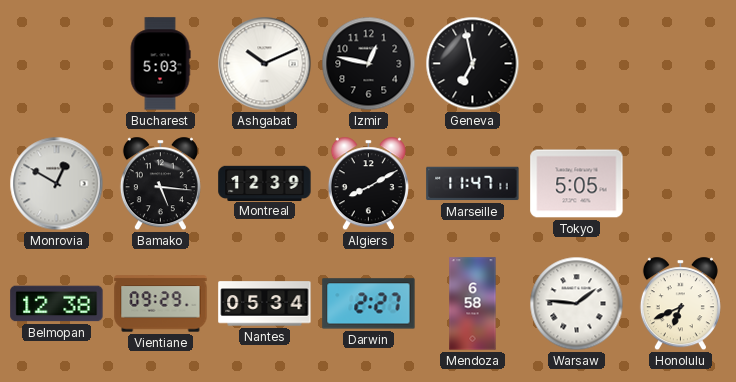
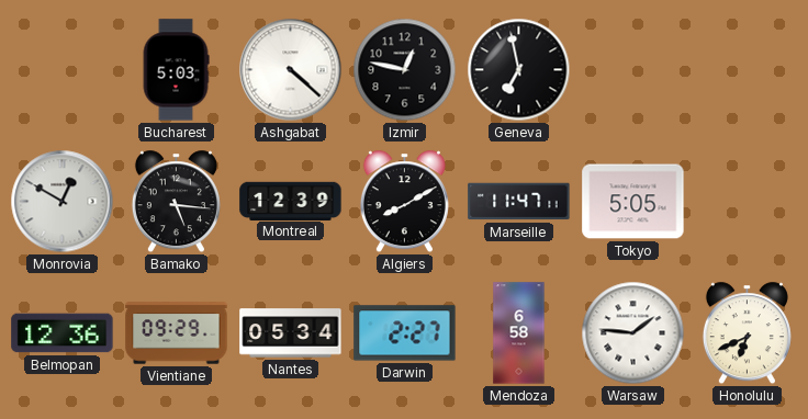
Ashgabat: 10:11 -> 4:22 (291, 70)
Belmopan: 12:38 -> 12:36 (63, 333)
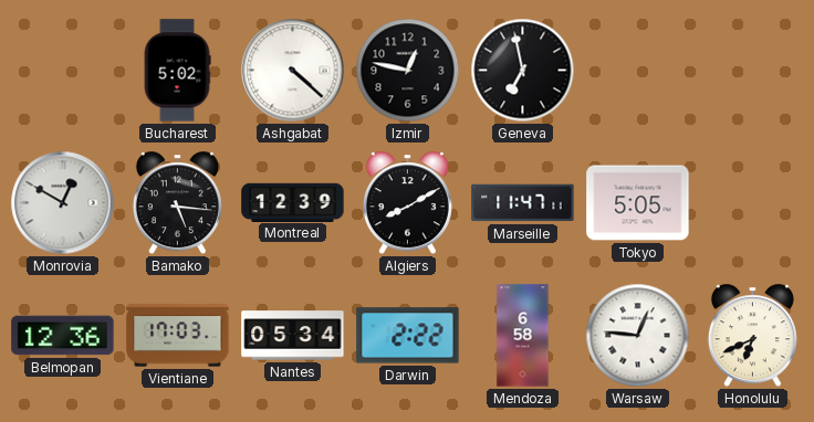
Bucharest: 5:03 -> 5:02 (177, 71)
Vientiane: 09:29 -> 17:03 (178, 336)
Darwin: 2:27 -> 2:22 (408, 336)
Warsaw: 1:46 -> 12:46 (638, 336)
